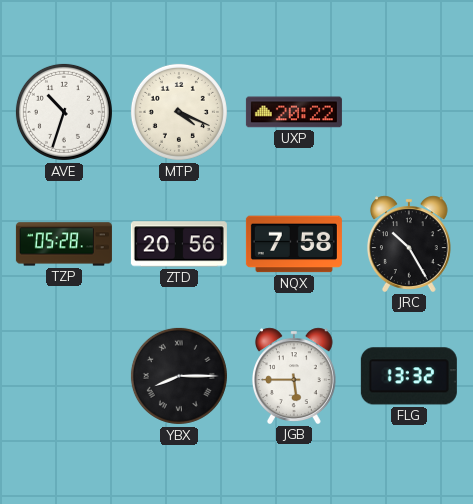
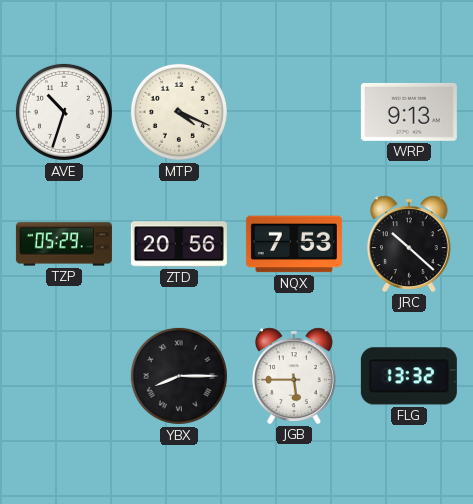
UXP: 20:22 -> none (294, 112)
WRP: none -> 9:13 (409, 112)
TZP: 05:28 -> 05:29 (64, 244)
NQX: 7:58 -> 7:53 (294, 244)
JRC: 10:25 -> 10:22 (409, 244)
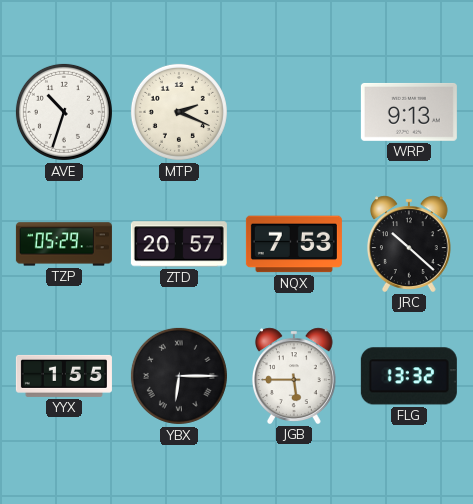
MTP: 4:19 -> 2:19 (179, 112)
ZTD: 20:56 -> 20:57 (179, 244)
YYX: none -> 1:55 (64, 376)
YBX: 8:15 -> 6:15 (179, 376)
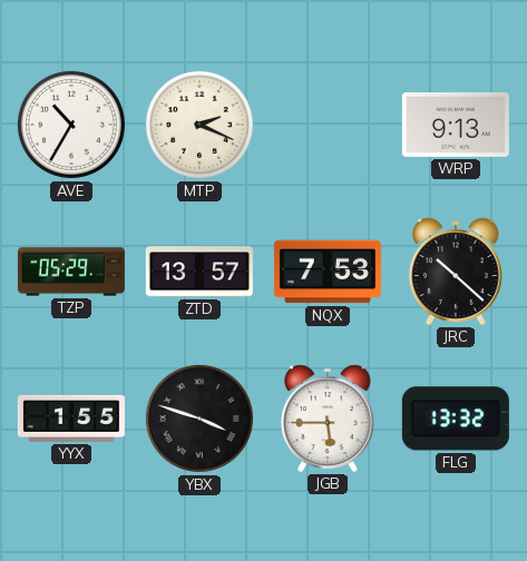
AVE: 10:33 -> 10:35 (71, 125)
ZTD: 20:57 -> 13:57 (199, 272)
YBX: 6:15 -> 3:48 (199, 419)
